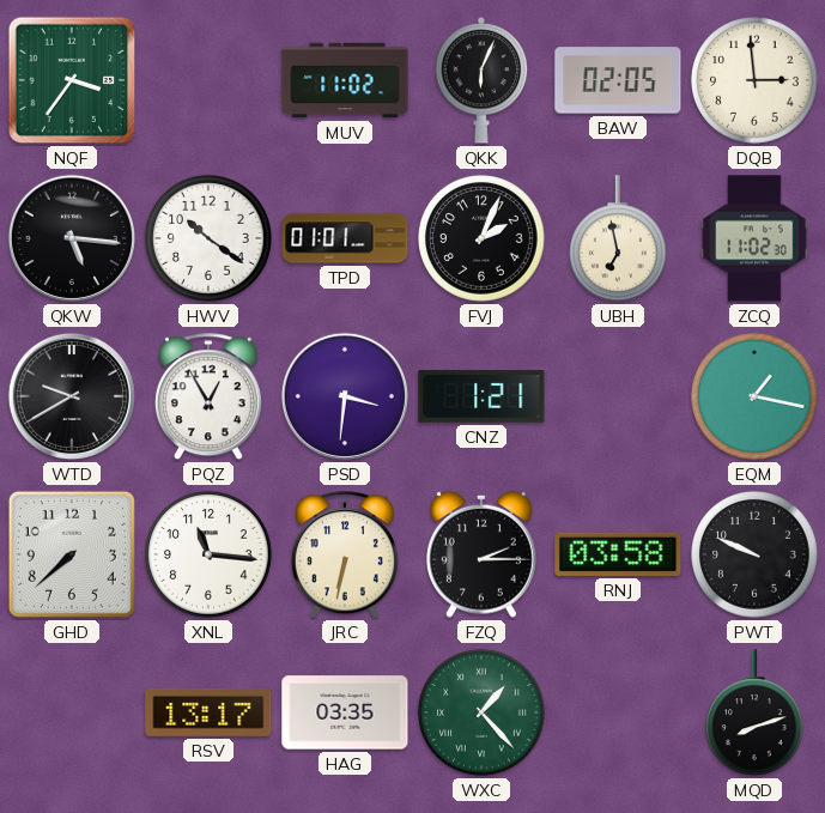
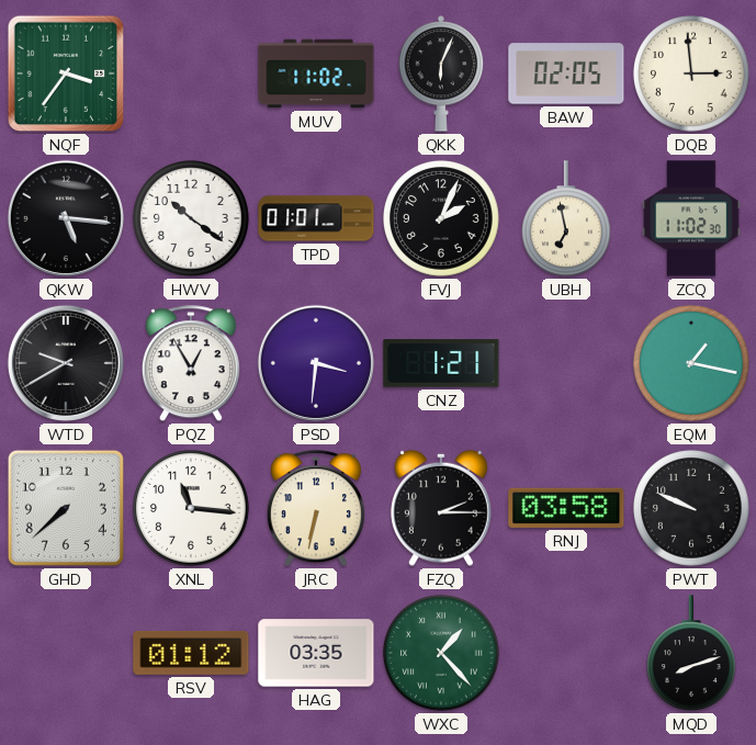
RSV: 13:17 -> 01:12 (191, 653)
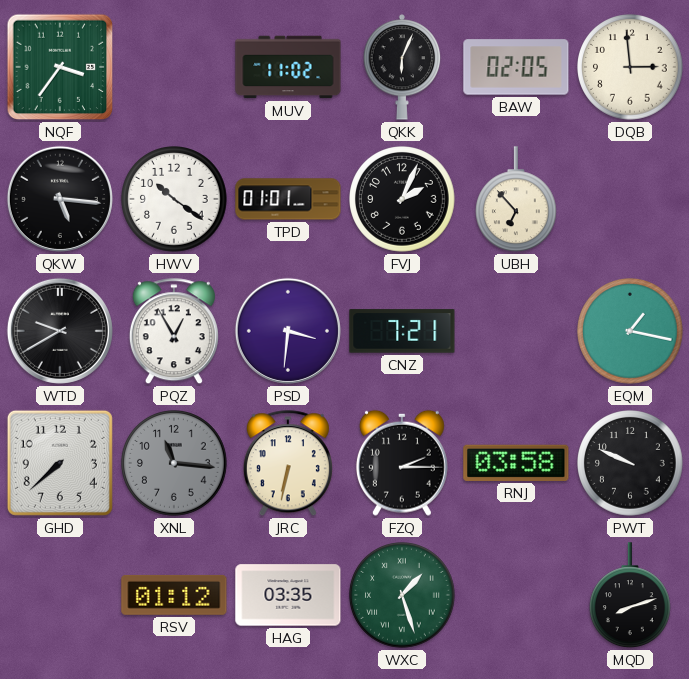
UBH: 6:58 -> 6:53 (517, 200)
ZCQ: 11:02 -> none (691, 218)
CNZ: 1:21 -> 7:21 (402, 331)
XNL dial: white -> grey (175, 464)
WXC: 1:23 -> 1:27 (403, 596)
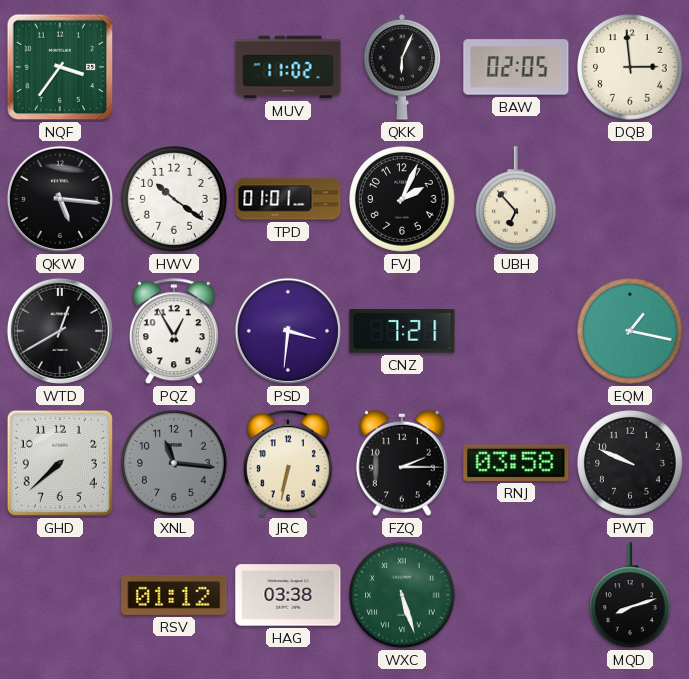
WTD: 9:40 -> 12:40 (60, 331)
HAG: 03:35 -> 03:38 (288, 595)
WXC: 1:27 -> 5:27 (403, 596)
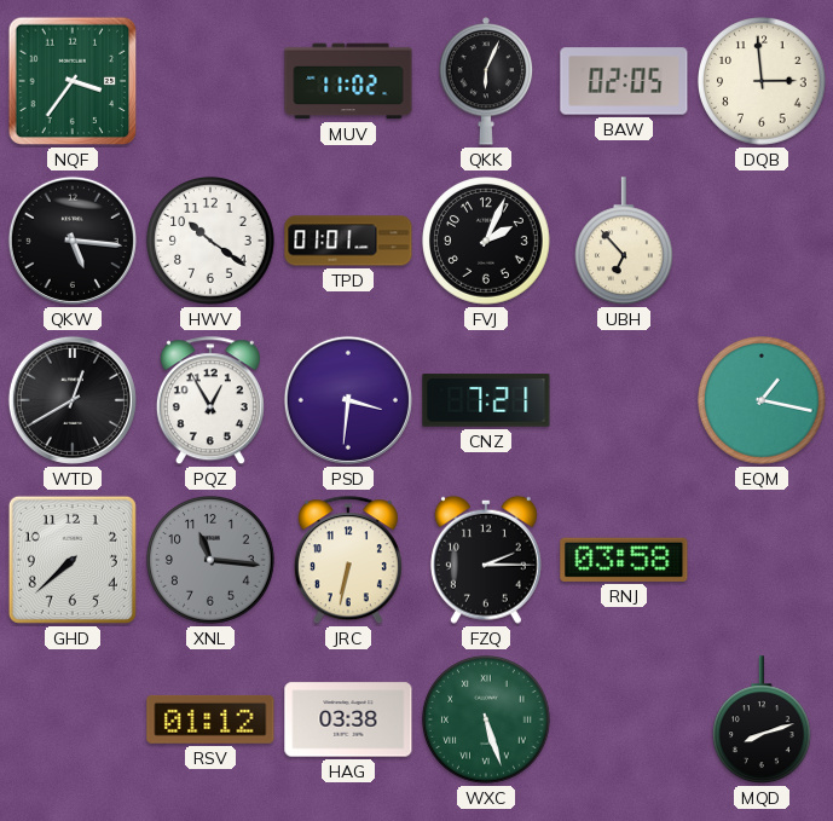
PWT: 9:49 -> none (631, 464)
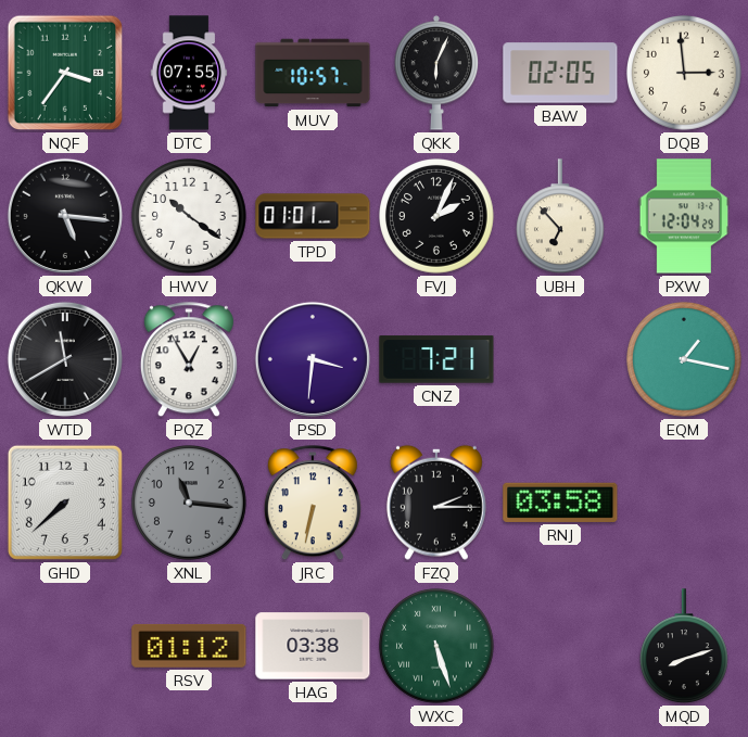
DTC: none -> 07:55 (189, 73)
MUV: 11:02 -> 10:57 (313, 73)
PXW: none -> 12:04 (684, 216)
WTD: 12:40 -> 11:40 (65, 359)
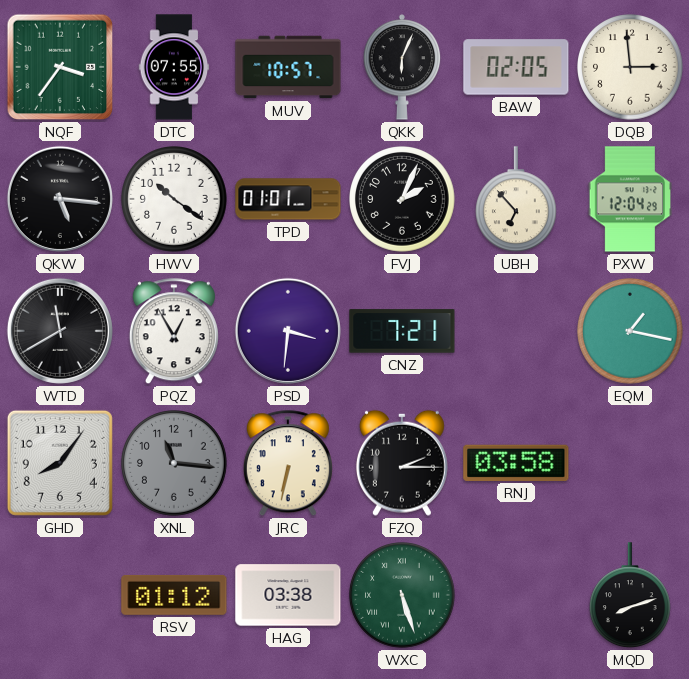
GHD: 7:38 -> 8:06 (60, 463)
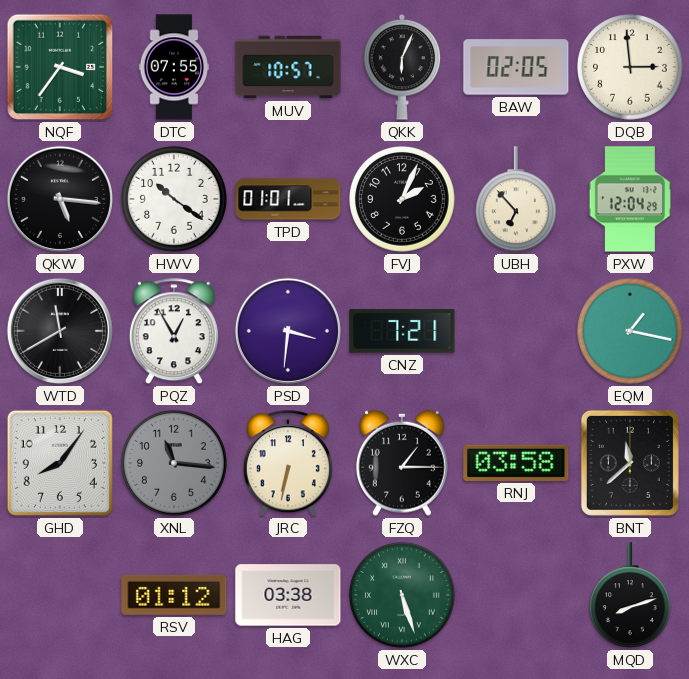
FZQ: 2:15 -> 1:15 (402, 463)
BNT: none -> 11:38 (630, 463)
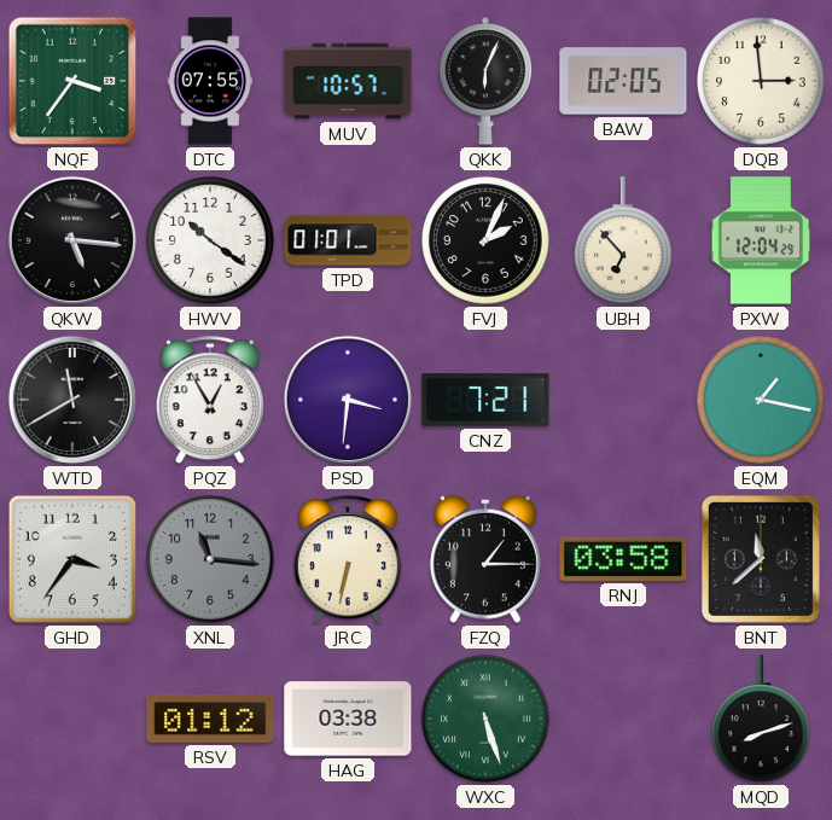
GHD: 8:06 -> 3:36 (72, 559)
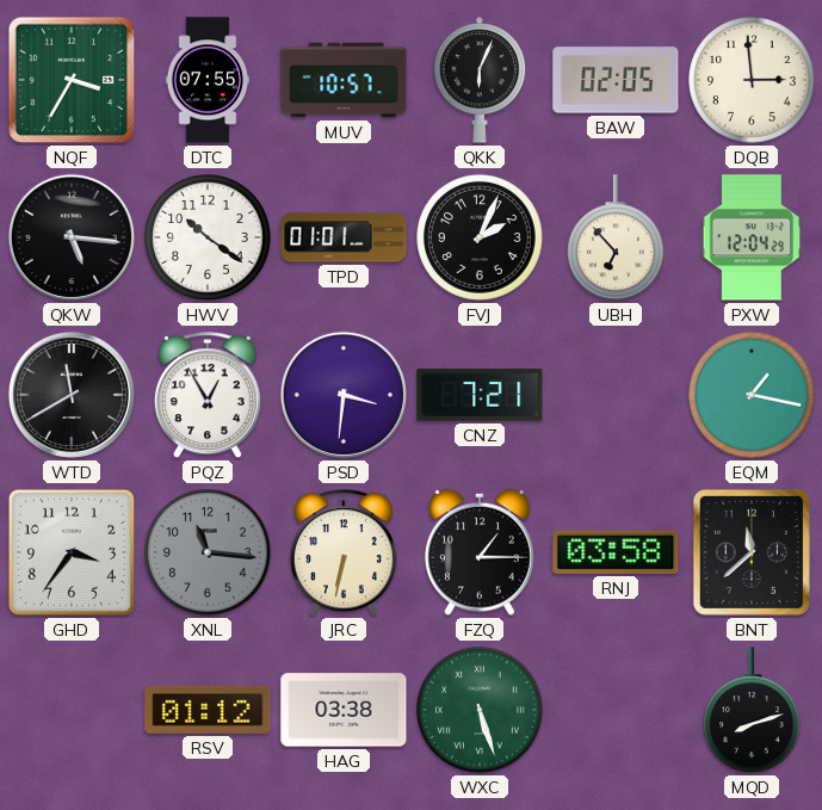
NQF: 3:36 -> 3:35 (72, 80)
